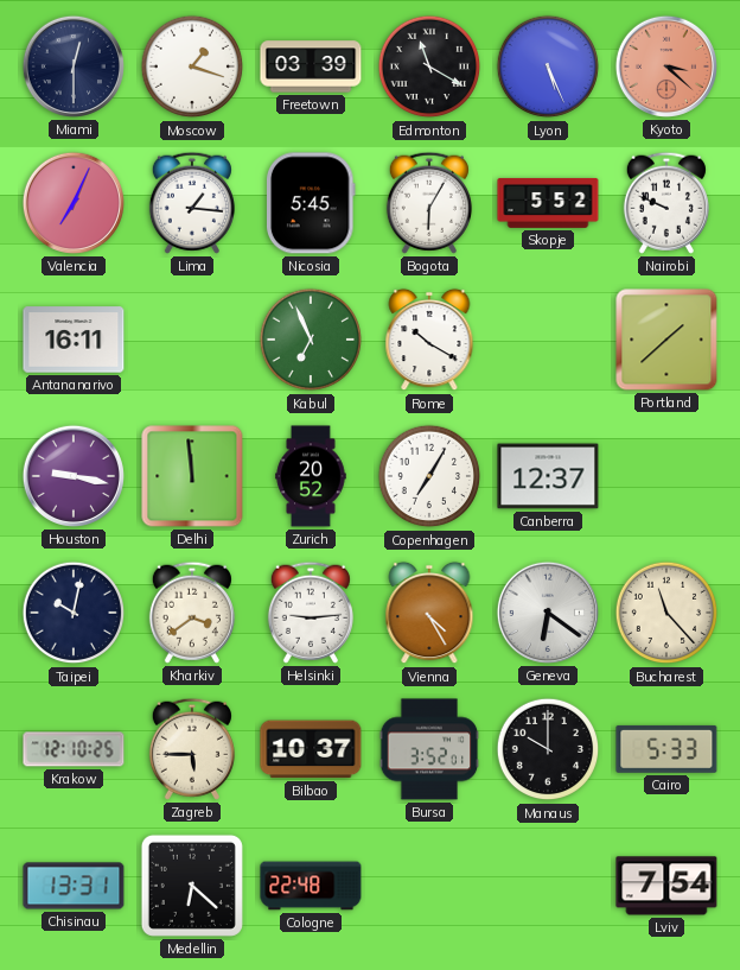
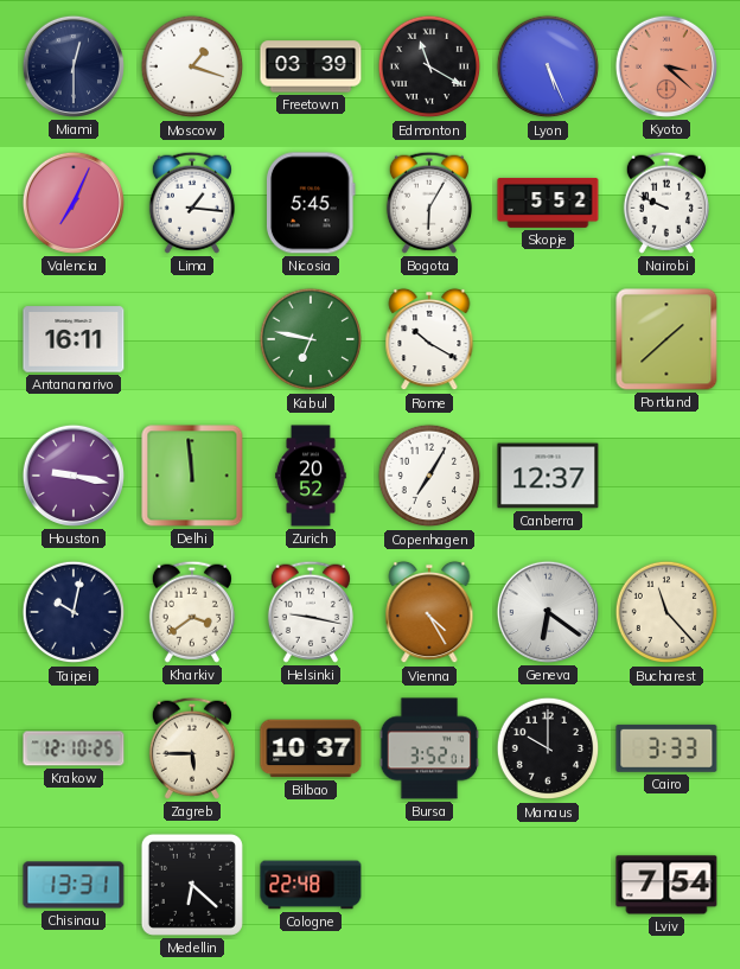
Kabul: 6:56 -> 6:47 (311, 339)
Helsinki: 9:14 -> 9:17 (311, 612)
Cairo: 5:33 -> 3:33 (666, 748)
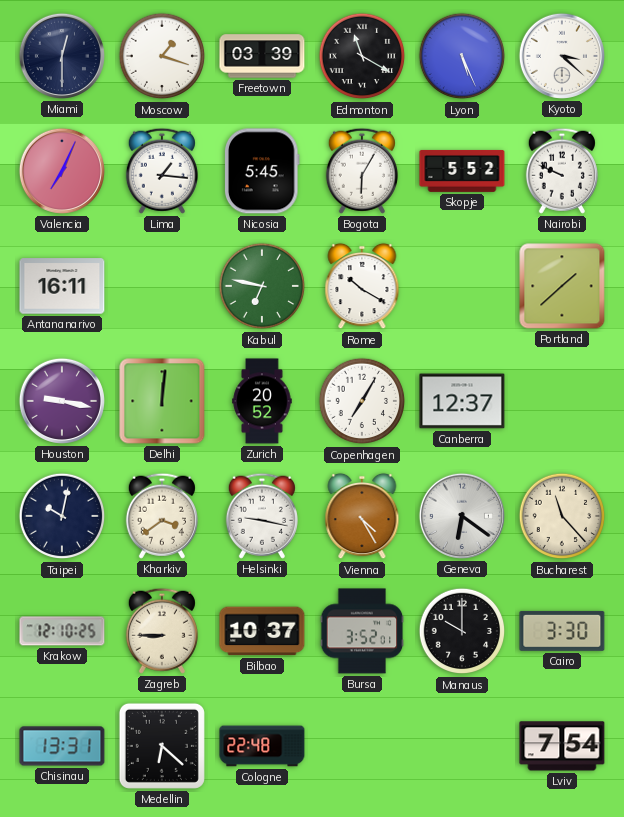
Kyoto dial: salmon -> white (562, 56)
Delhi: 11:59 -> 12:01 (162, 401)
Zagreb: 5:45 -> 8:45 (162, 631)
Cairo: 3:33 -> 3:30 (562, 631)
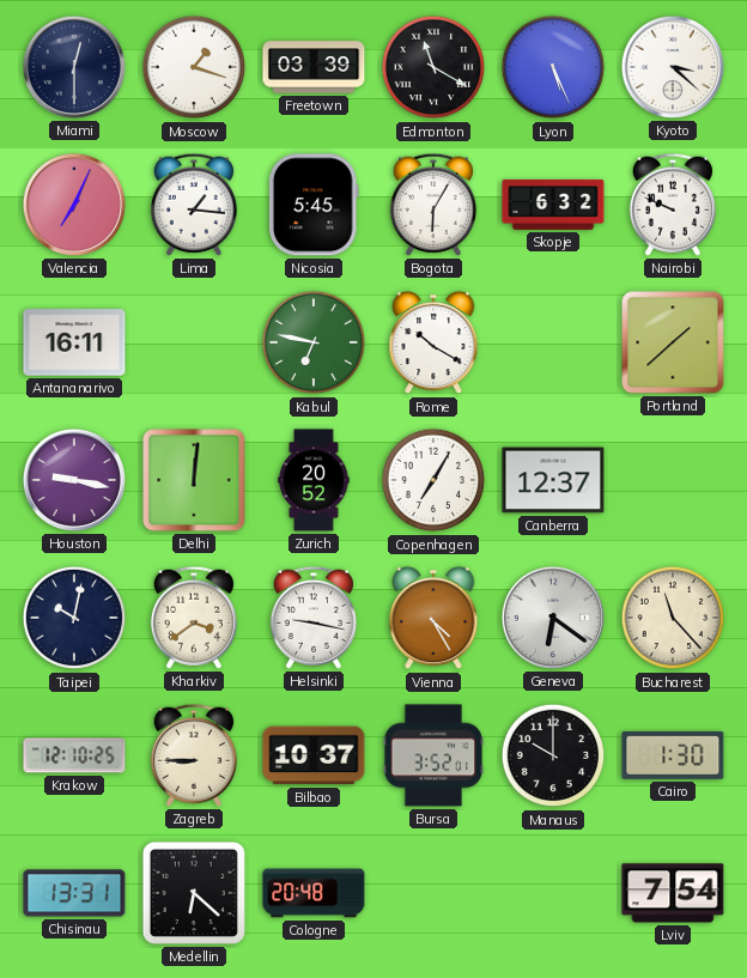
Skopje: 5:52 -> 6:32 (553, 205)
Cairo: 3:30 -> 1:30 (673, 755)
Cologne: 22:48 -> 20:48 (314, 893)
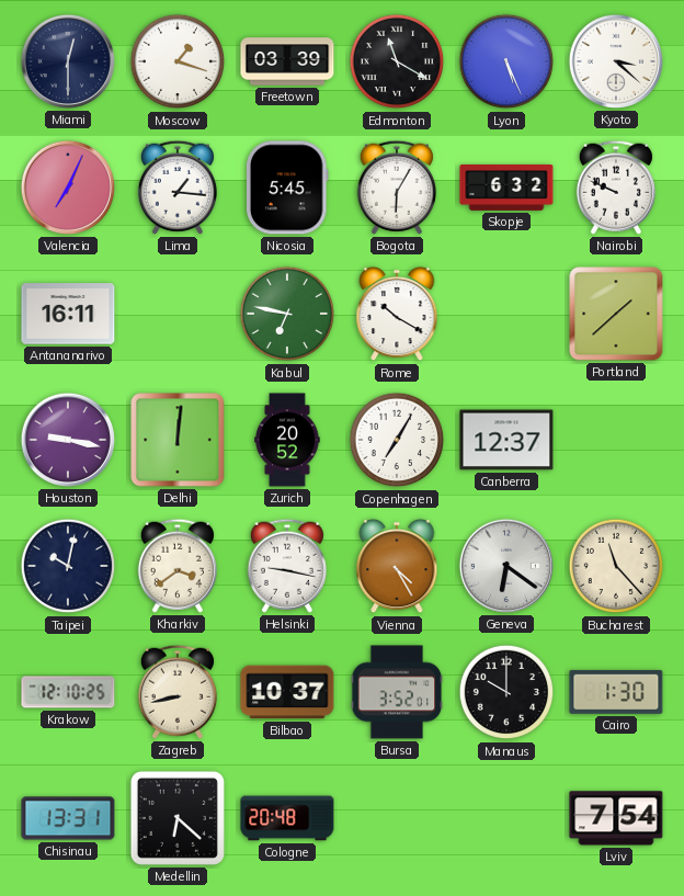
Zagreb: 8:45 -> 8:43 (178, 692)
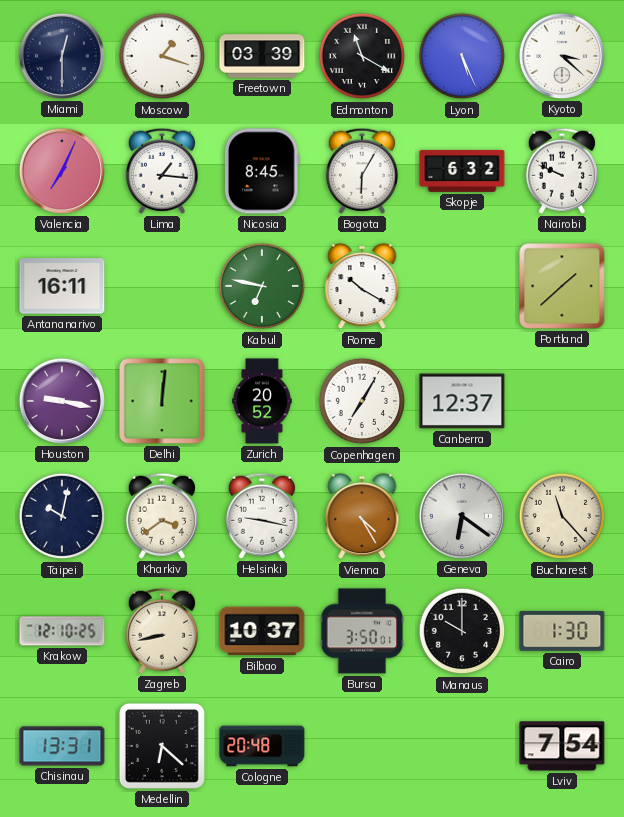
Nicosia: 5:45 -> 8:45 (262, 171)
Bursa: 3:52 -> 3:50 (362, 631)
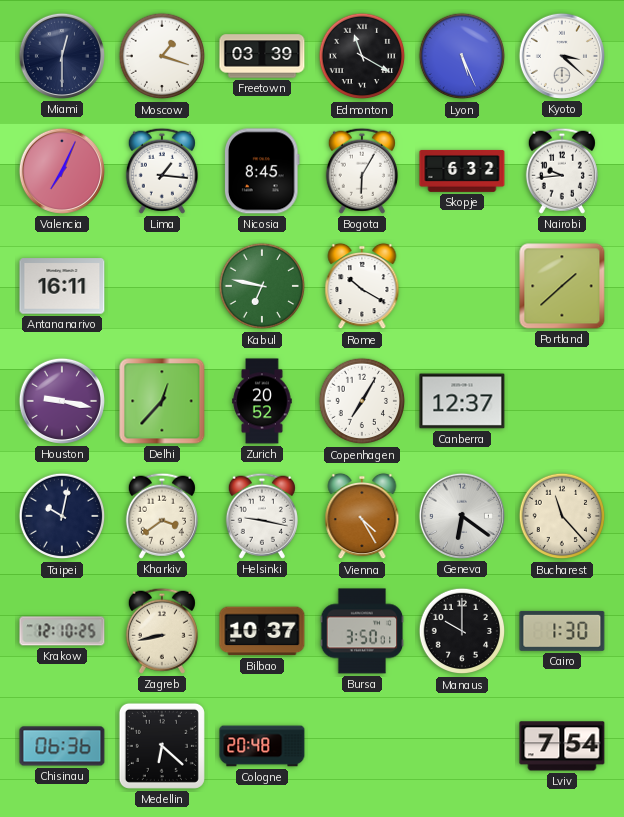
Nairobi: 9:49 -> 9:44 (562, 171)
Delhi: 12:01 -> 12:37 (162, 401)
Chisinau: 13:31 -> 06:36 (62, 746)
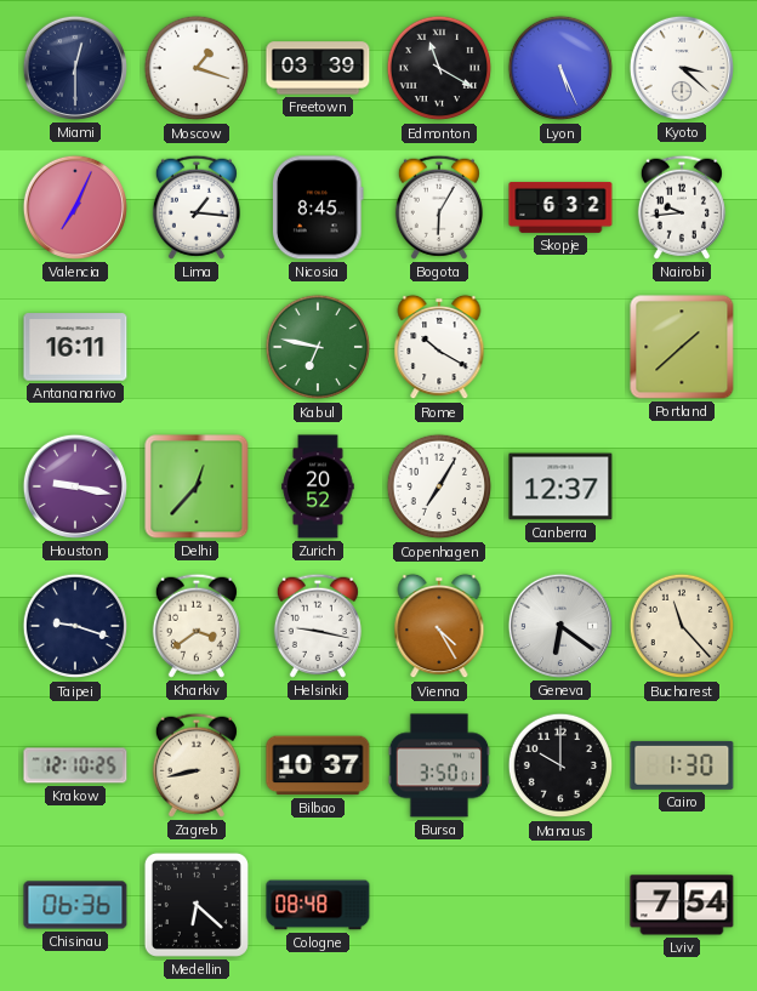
Taipei: 10:02 -> 9:18 (75, 626)
Cologne: 20:48 -> 08:48 (318, 905)
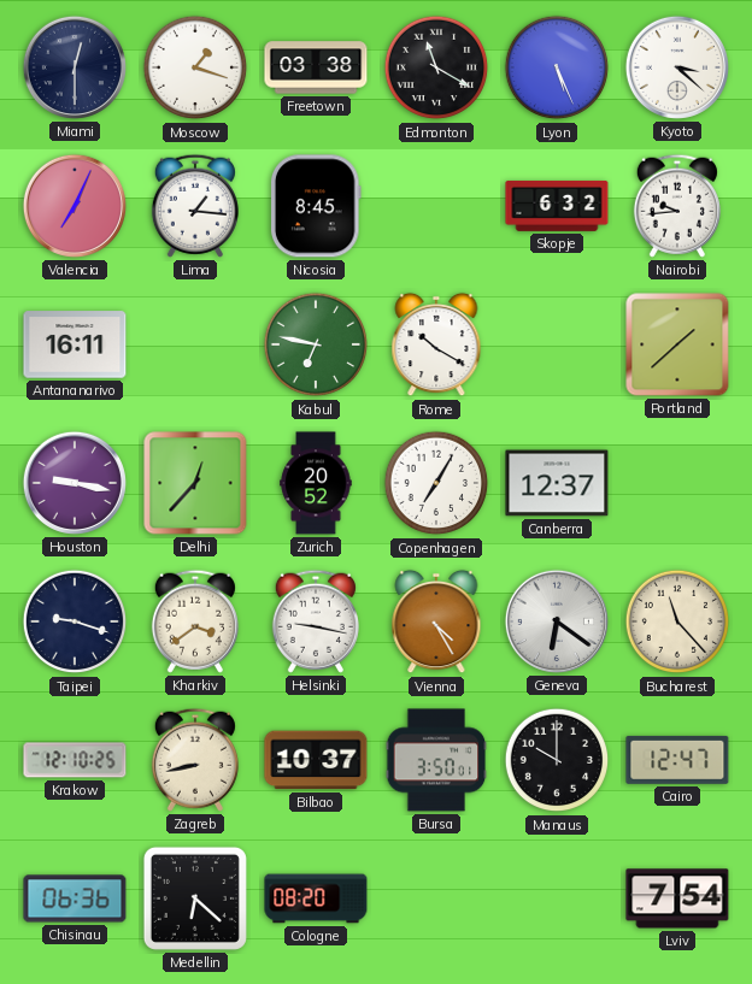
Freetown: 03:39 -> 03:38 (316, 67)
Bogota: 6:05 -> none (439, 207)
Cairo: 1:30 -> 12:47 (677, 760)
Cologne: 08:48 -> 08:20 (316, 898)
